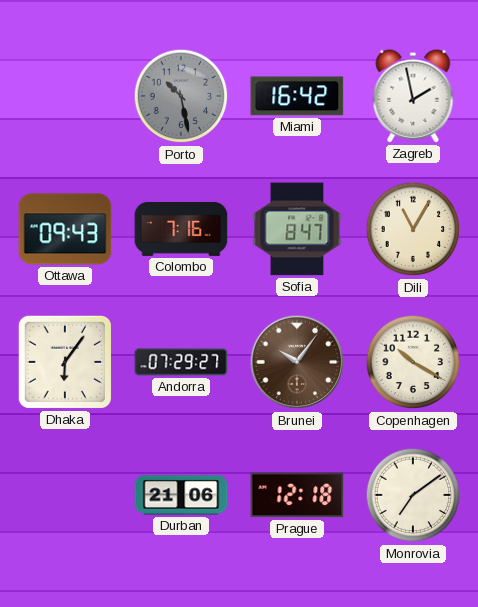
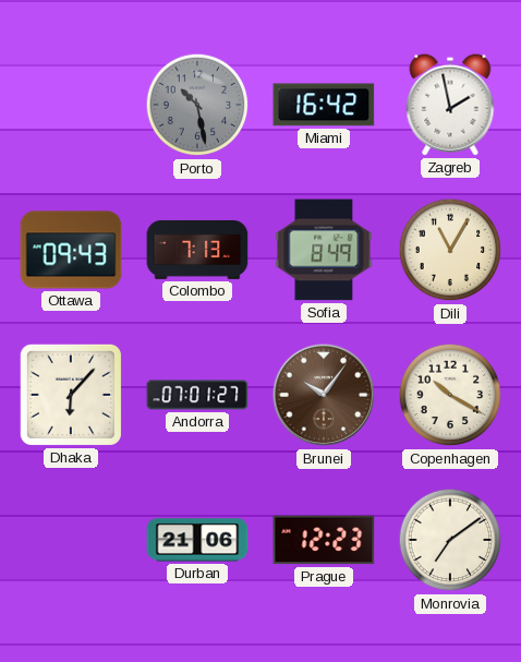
Colombo: 7:16 -> 7:13 (197, 250)
Sofia: 8:47 -> 8:49 (324, 250)
Dhaka: 6:06 -> 6:07 (71, 395)
Andorra: 07:29 -> 07:01 (197, 395)
Prague: 12:18 -> 12:23 (324, 540)
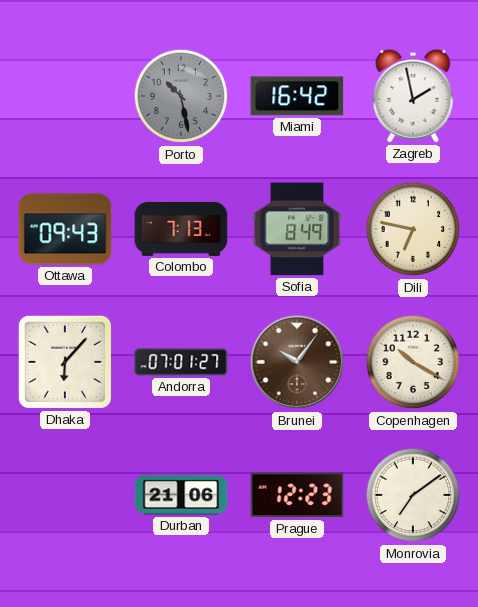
Dili: 11:05 -> 6:47 (413, 229)
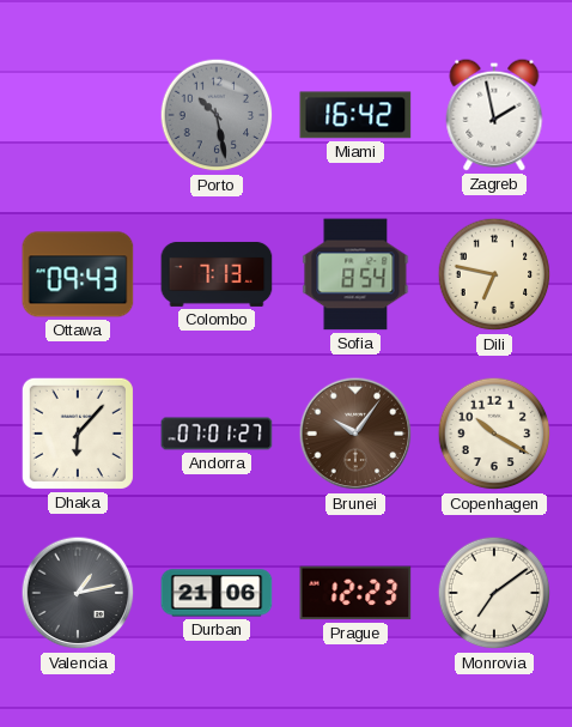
Sofia: 8:49 -> 8:54 (355, 274)
Valencia: none -> 1:13 (78, 593)
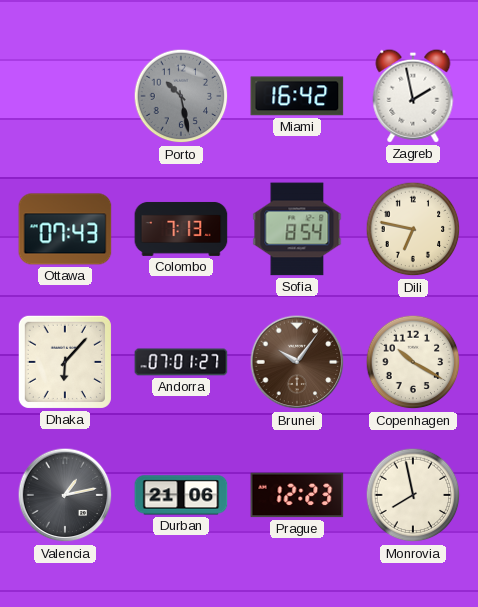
Ottawa: 09:43 -> 07:43 (65, 229)
Monrovia: 7:09 -> 7:58 (413, 495)
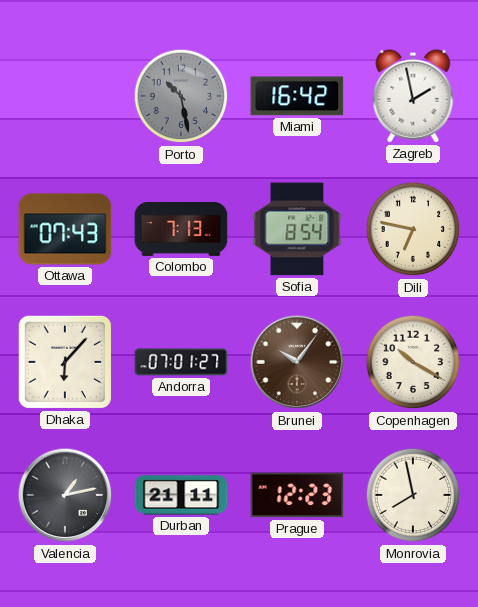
Durban: 21:06 -> 21:11 (181, 495)
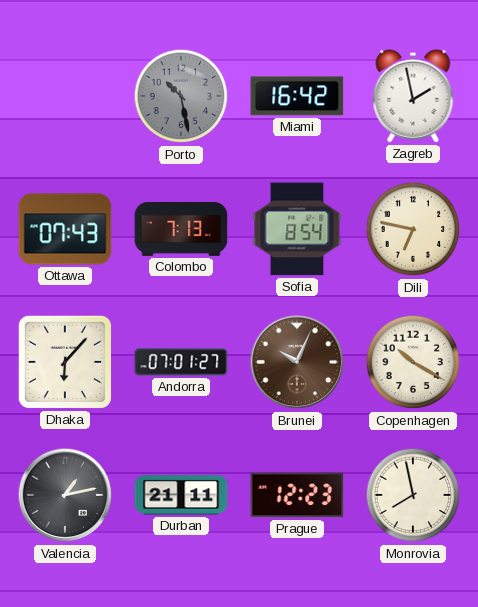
Brunei: 10:06 -> 10:04 (297, 362)
